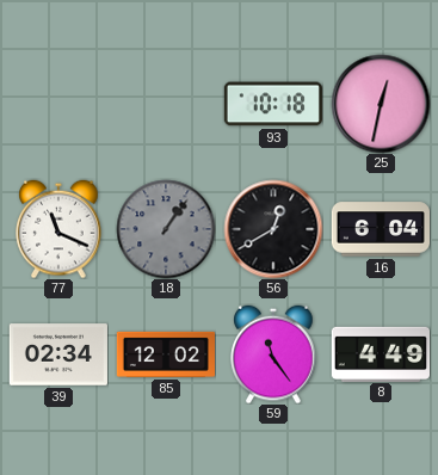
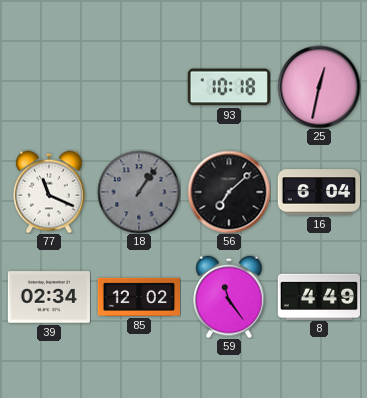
56: 12:40 -> 7:08 (229, 192)
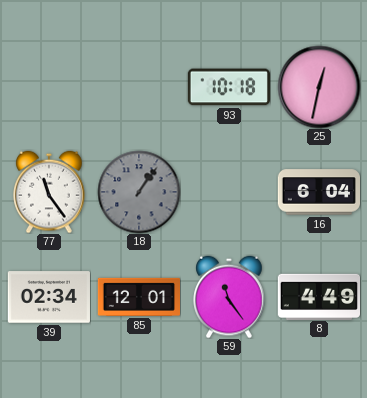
77: 11:19 -> 11:24 (49, 192)
56: 7:08 -> none (229, 192)
85: 12:02 -> 12:01 (138, 297)
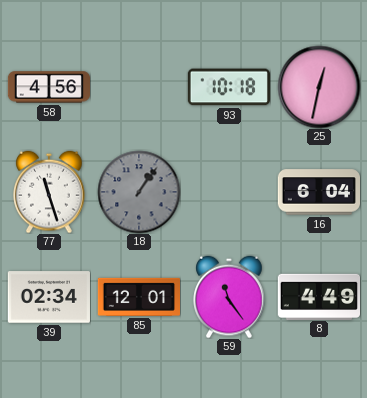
58: none -> 4:56 (48, 87)
77: 11:24 -> 11:27 (49, 192)
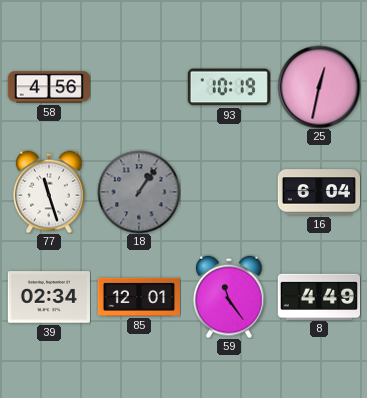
93: 10:18 -> 10:19 (229, 87)
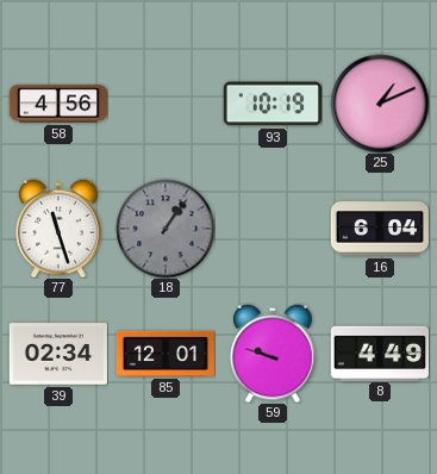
25: 12:32 -> 1:11 (380, 104)
59: 11:24 -> 9:48 (273, 354)
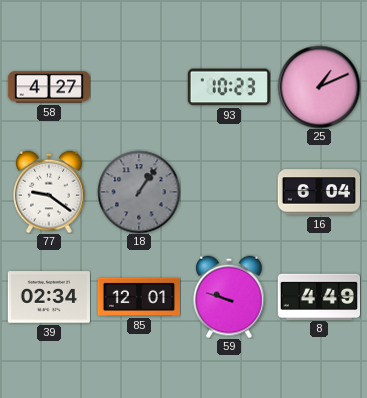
58: 4:56 -> 4:27 (48, 87)
93: 10:19 -> 10:23 (229, 87)
77: 11:27 -> 9:21 (49, 192)
